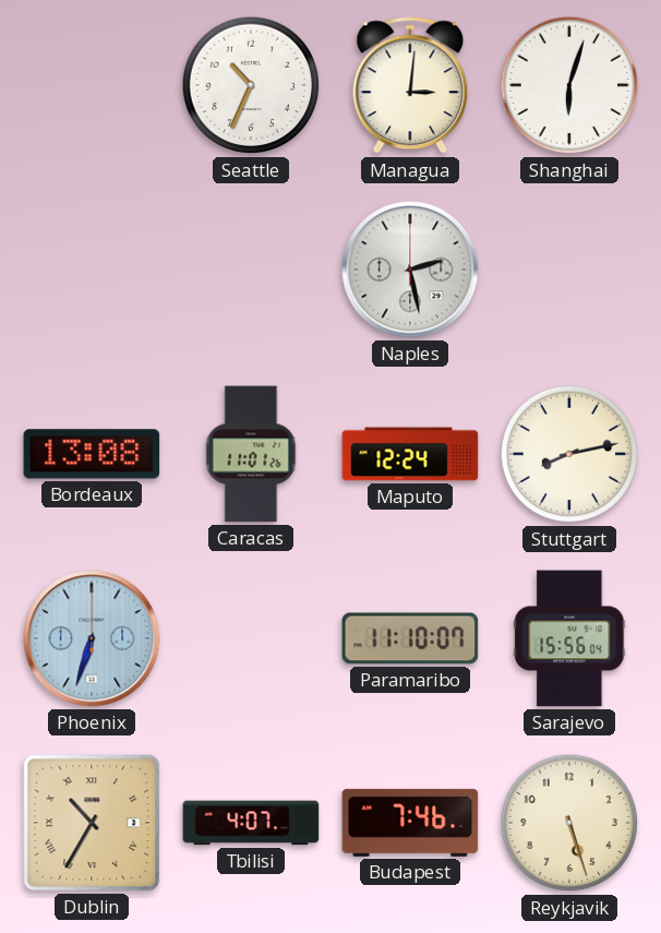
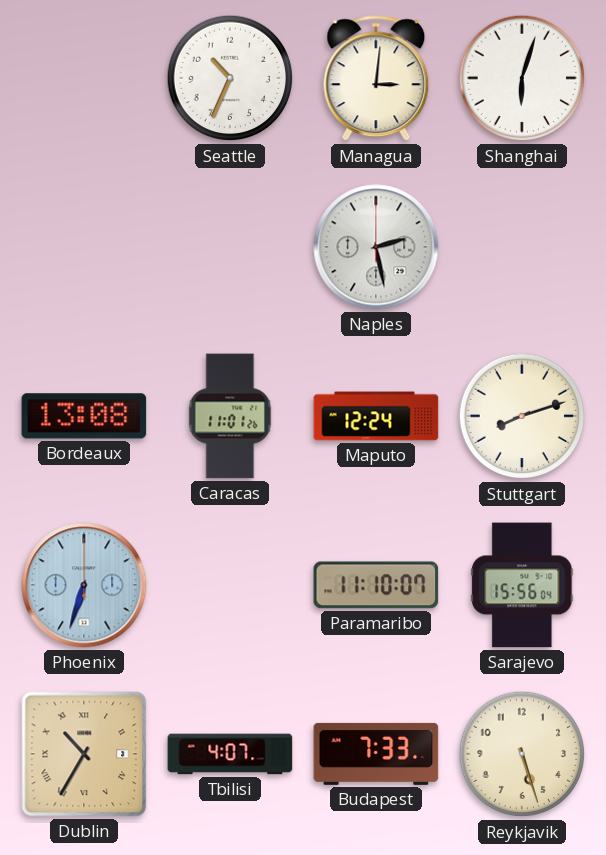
Stuttgart: 8:13 -> 8:12 (522, 416)
Budapest: 7:46 -> 7:33 (376, 754)
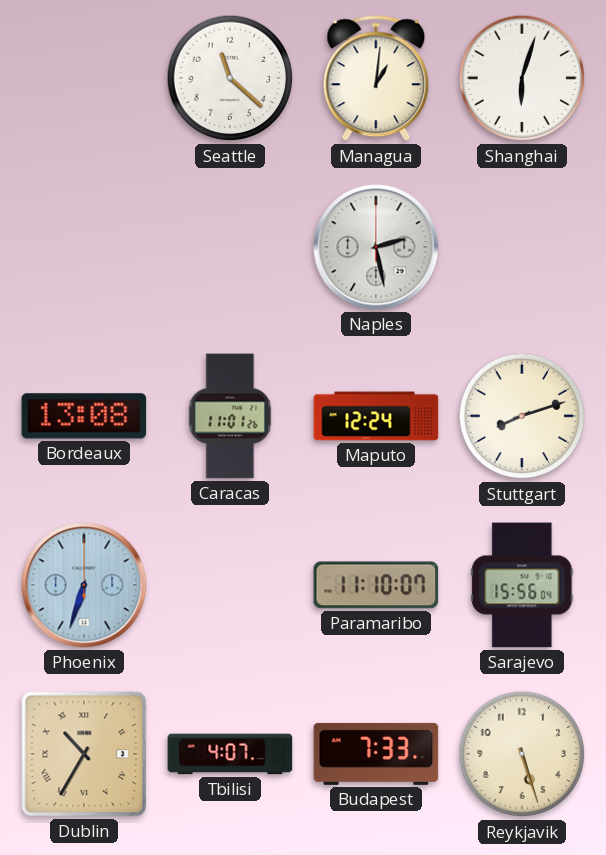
Seattle: 10:34 -> 11:22 (230, 78)
Managua: 3:01 -> 1:01 (376, 79)
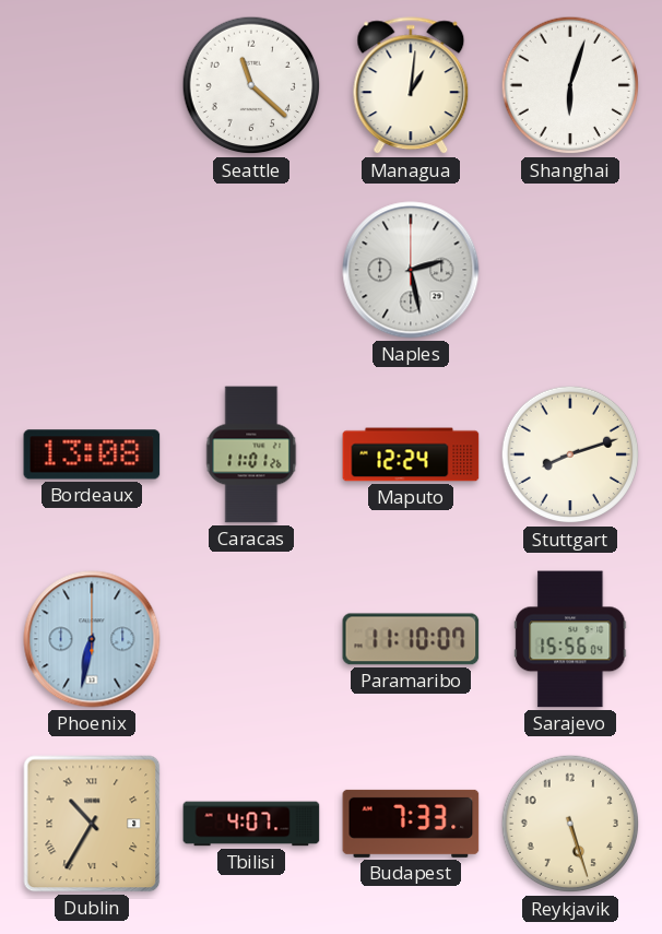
Phoenix: 6:33 -> 6:32 (92, 639)
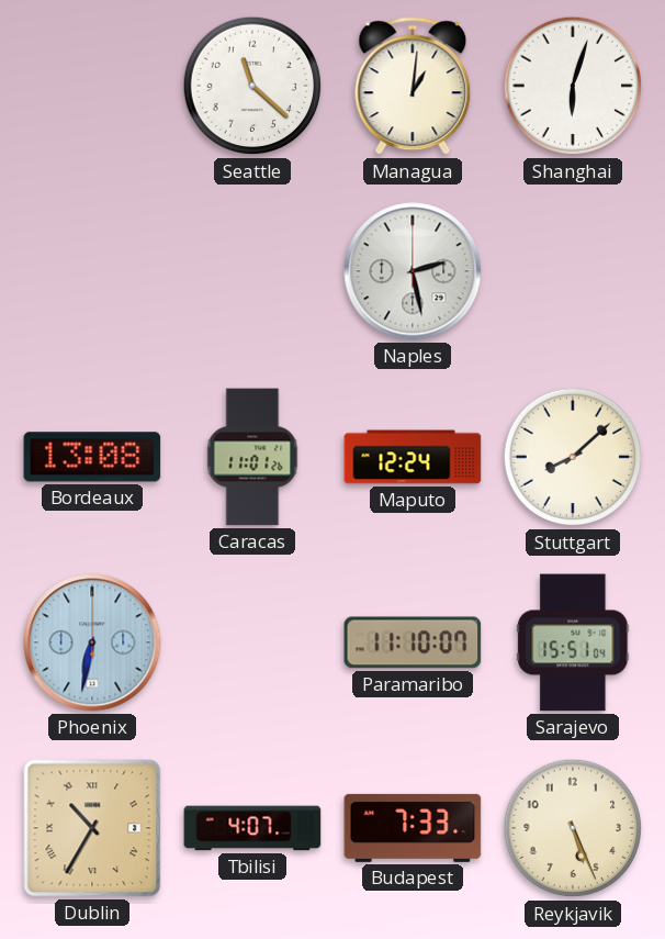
Stuttgart: 8:12 -> 8:08 (573, 457)
Sarajevo: 15:56 -> 15:51 (573, 642)
Reykjavik: 5:27 -> 5:26 (573, 828)
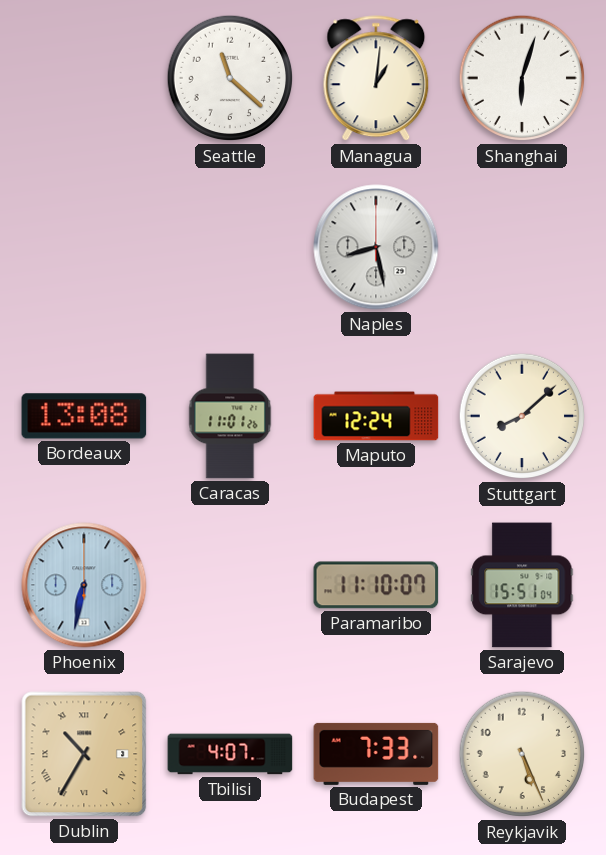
Naples: 2:28 -> 8:28 (376, 247)
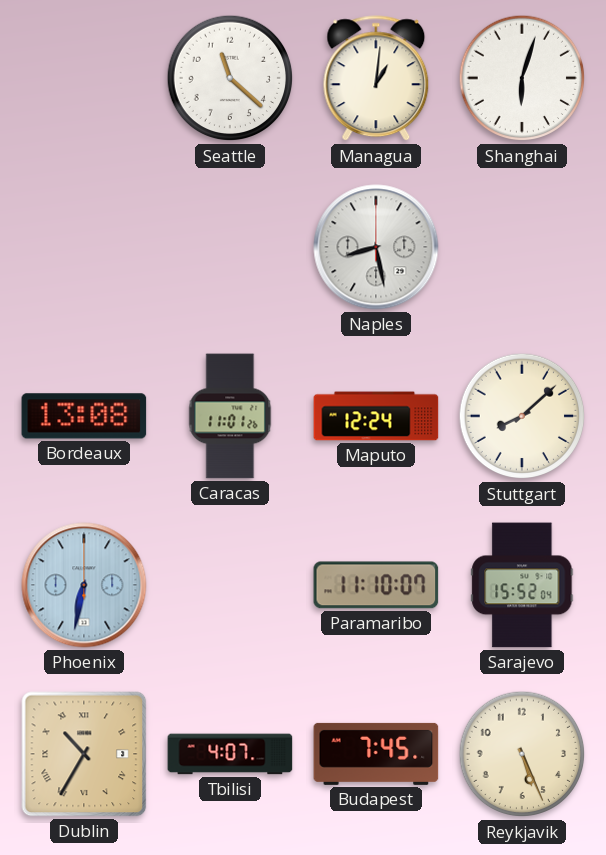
Sarajevo: 15:51 -> 15:52 (522, 585)
Budapest: 7:33 -> 7:45 (376, 754)
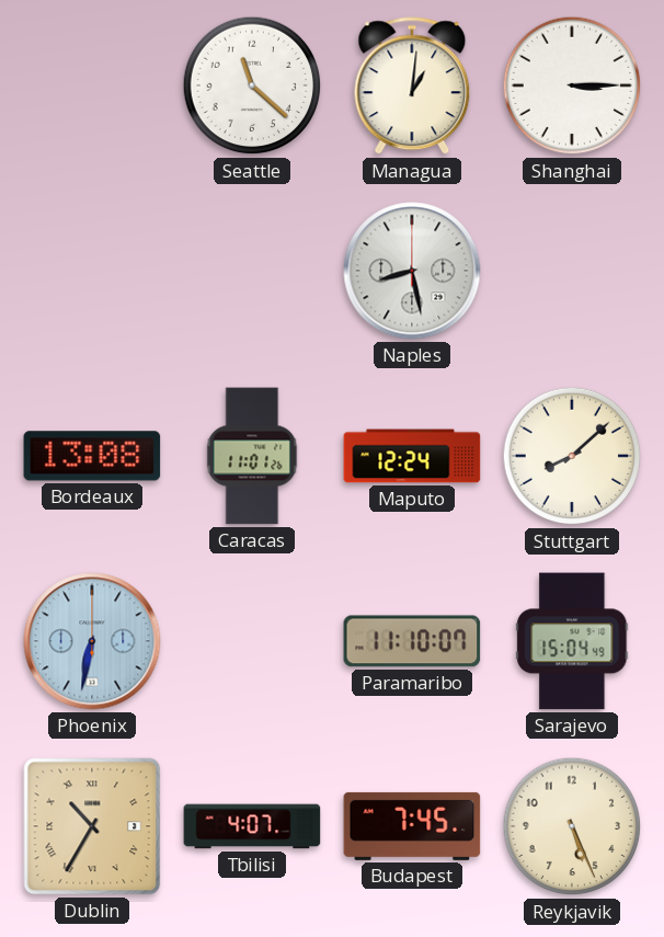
Shanghai: 6:03 -> 3:15 (572, 85)
Sarajevo: 15:52 -> 15:04 (572, 641)
